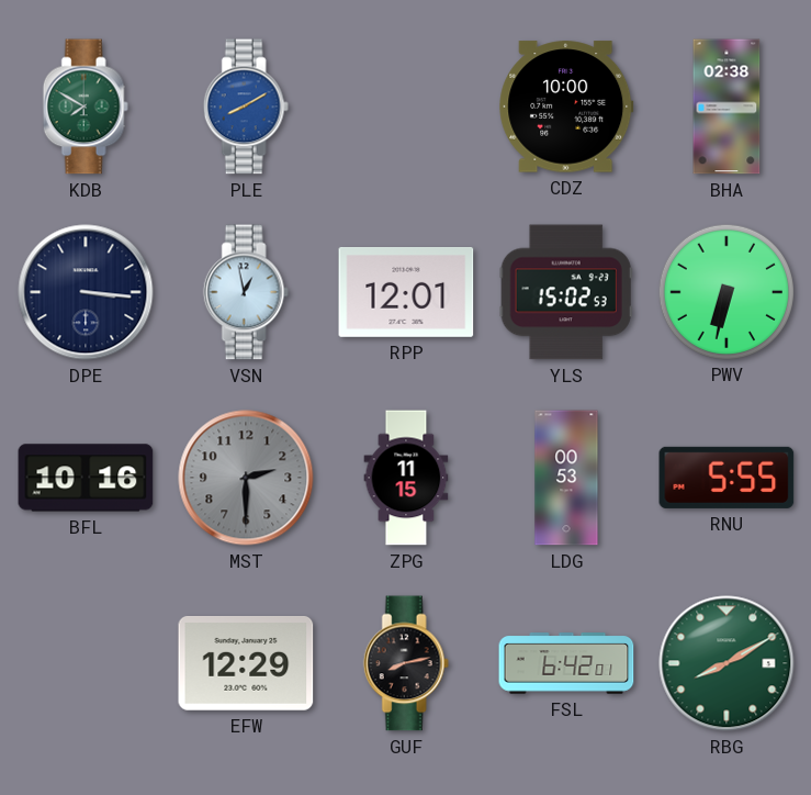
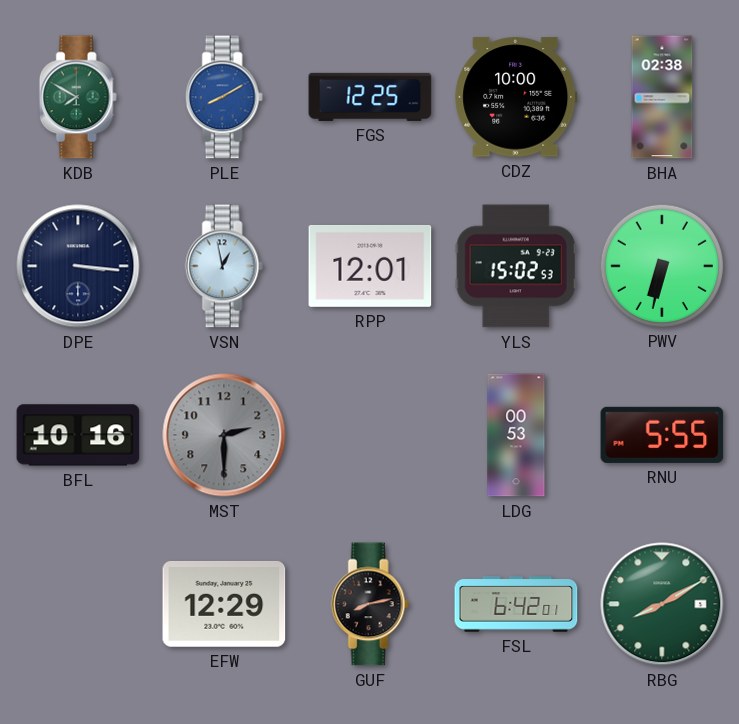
FGS: none -> 12:25 (370, 97)
ZPG: 11:15 -> none (406, 478)
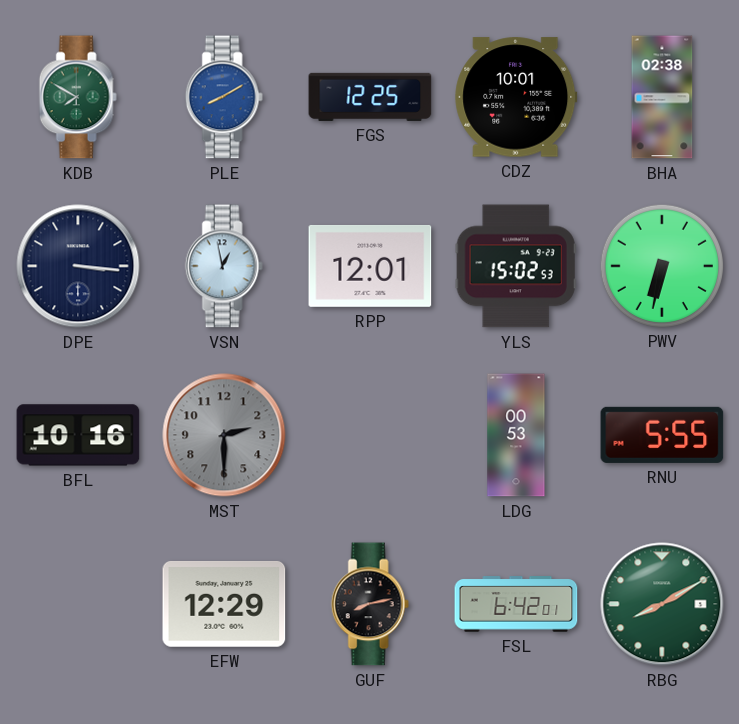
CDZ: 10:00 -> 10:01 (516, 97)
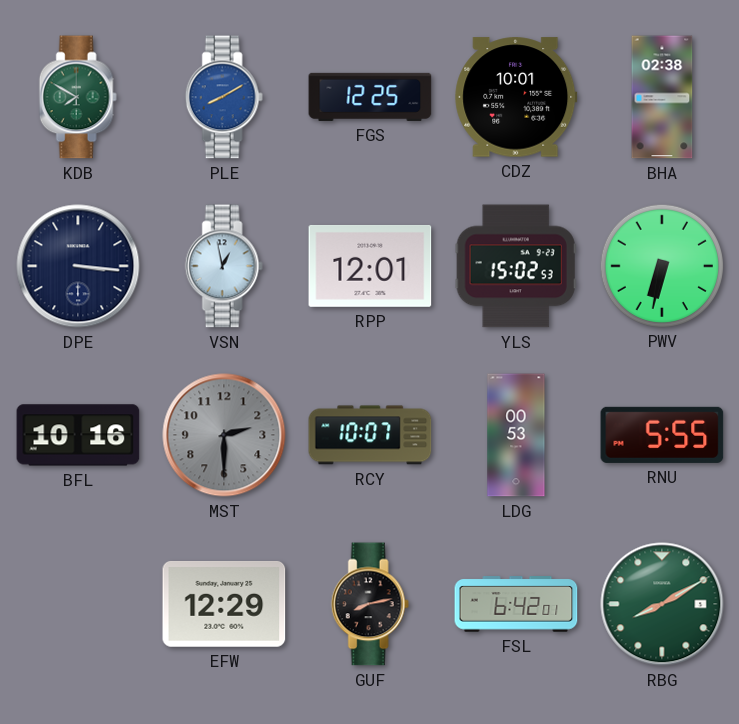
RCY: none -> 10:07 (370, 435)
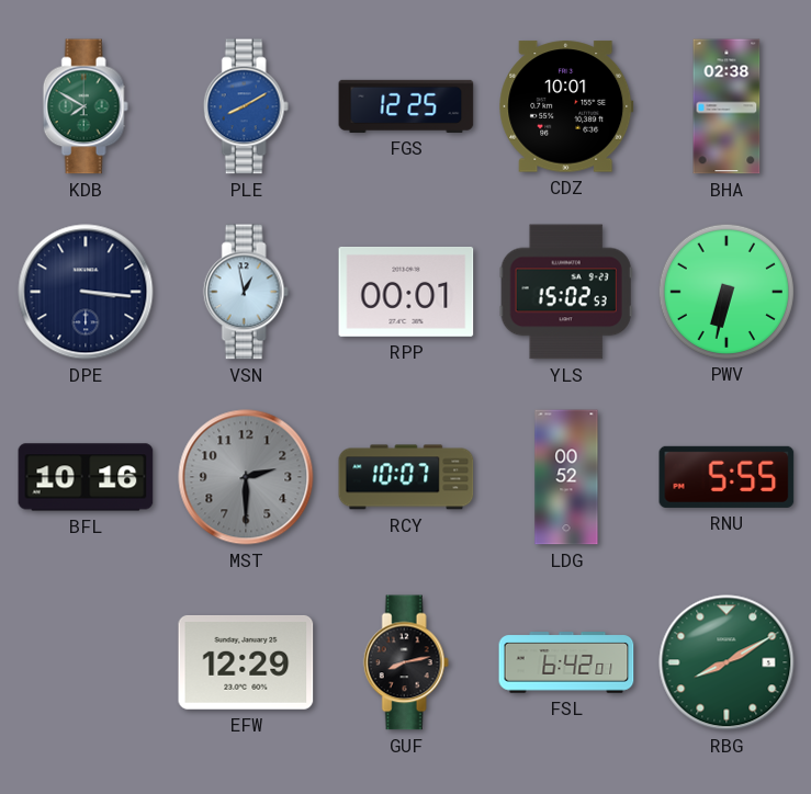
RPP: 12:01 -> 00:01 (406, 292)
LDG: 00:53 -> 00:52 (566, 477)
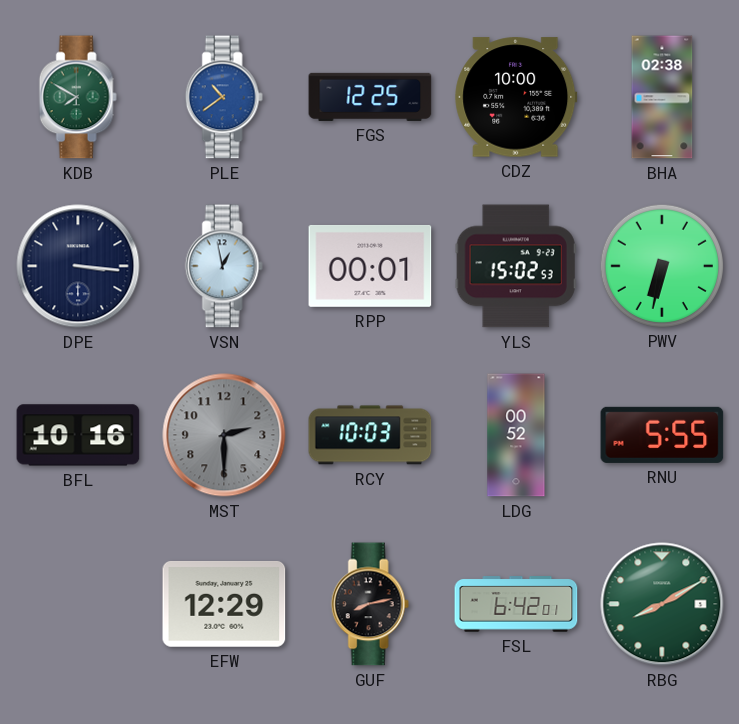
PLE: 8:10 -> 10:39 (224, 97)
CDZ: 10:01 -> 10:00 (516, 97)
RCY: 10:07 -> 10:03 (370, 435)
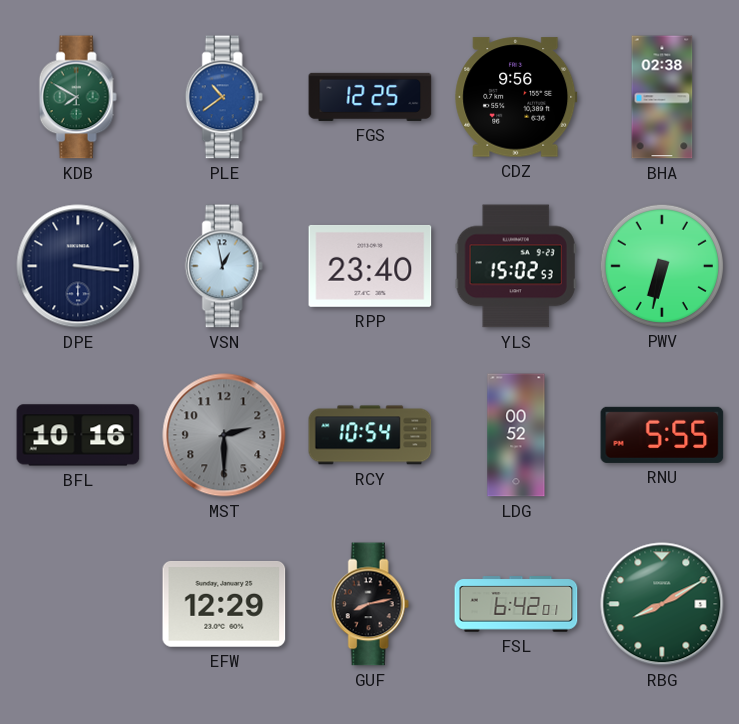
CDZ: 10:00 -> 9:56 (516, 97)
RPP: 00:01 -> 23:40 (370, 266)
RCY: 10:03 -> 10:54 (370, 435)
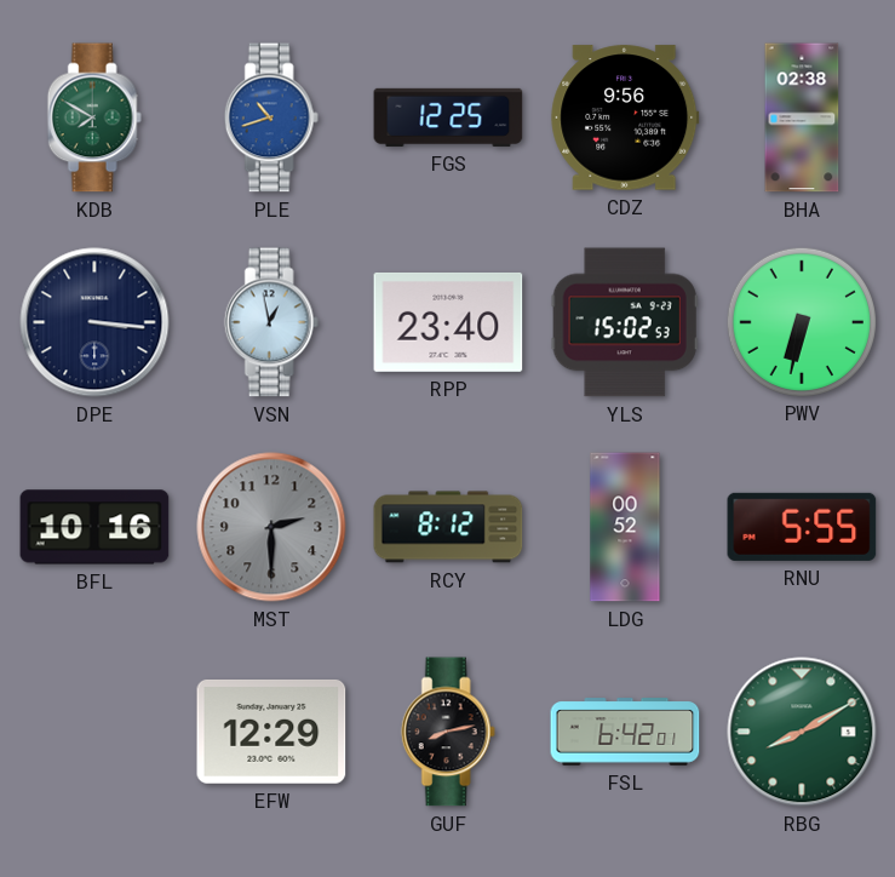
PLE: 10:39 -> 10:42 (271, 117)
RCY: 10:54 -> 8:12 (448, 527)
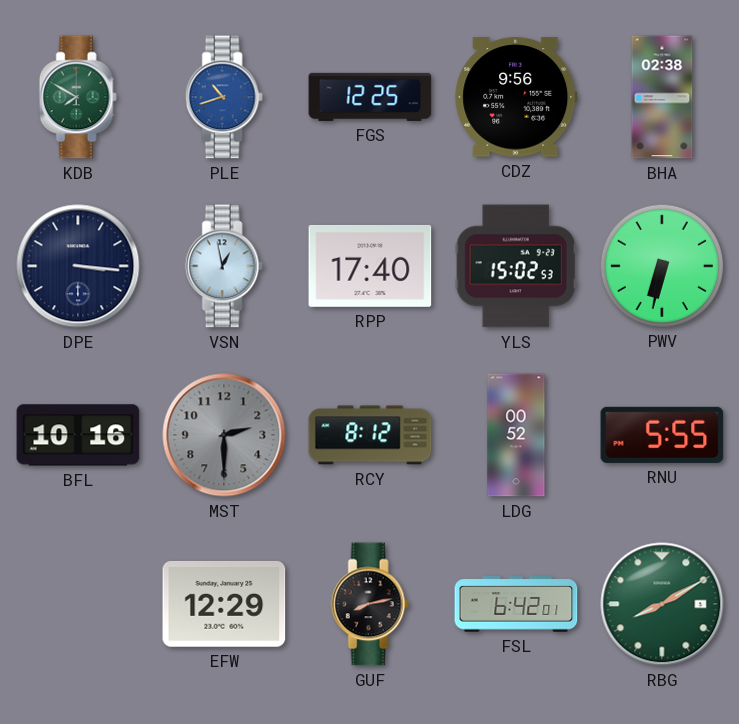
RPP: 23:40 -> 17:40 (370, 266)
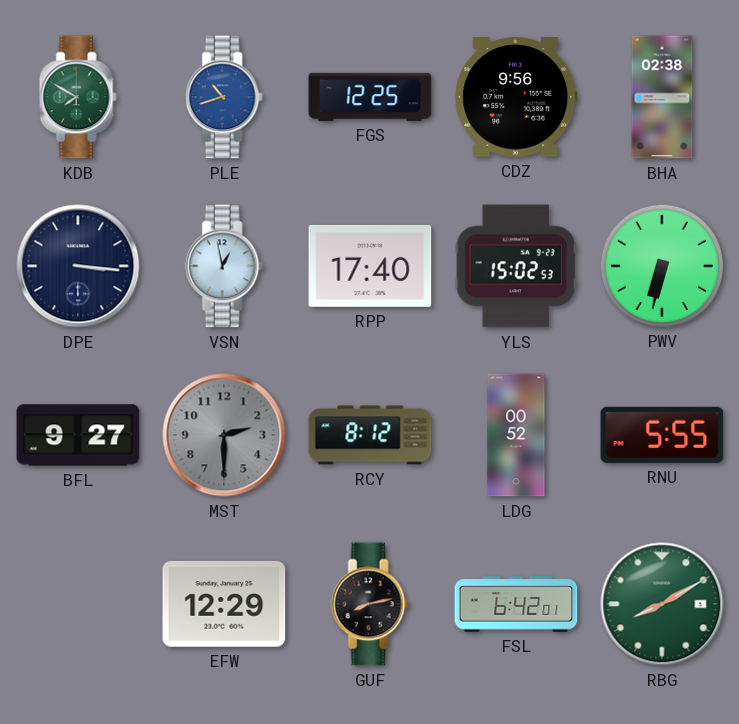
BFL: 10:16 -> 9:27 (78, 435)
